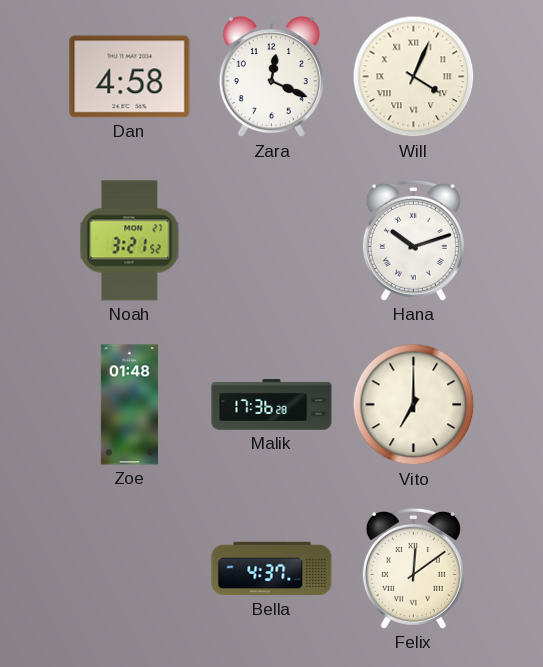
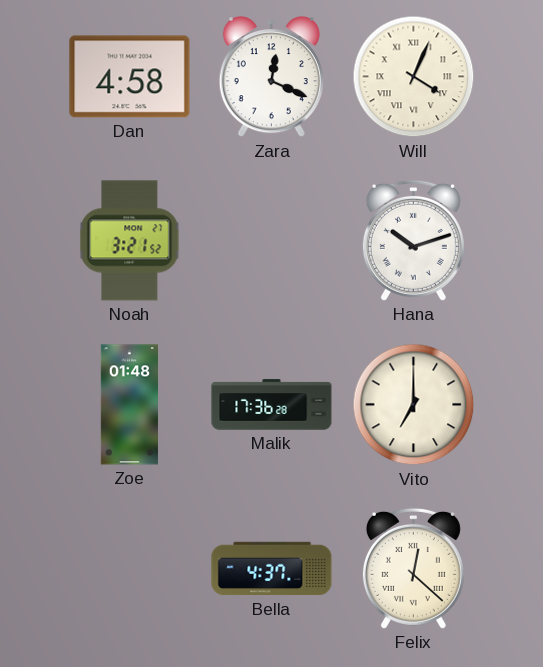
Felix: 12:09 -> 12:22 (413, 568)
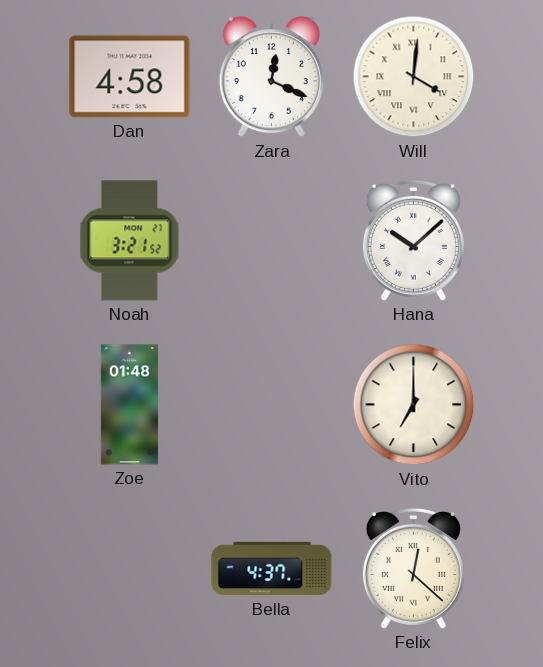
Will: 4:04 -> 4:01 (414, 77)
Hana: 10:12 -> 10:08 (413, 240)
Malik: 17:36 -> none (272, 405)
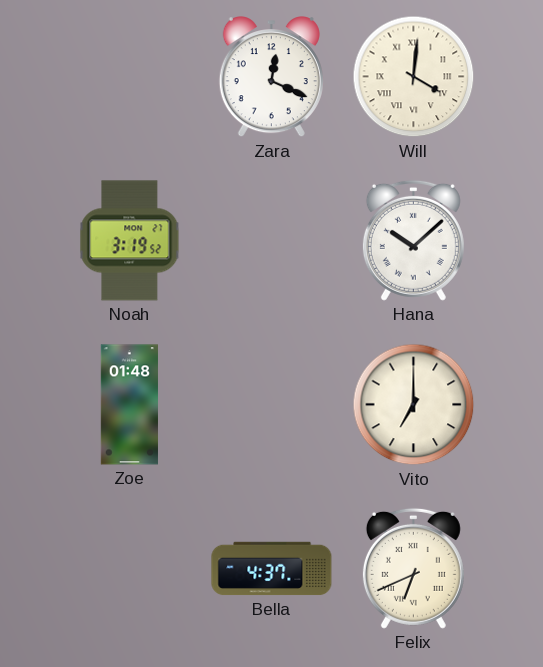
Dan: 4:58 -> none (130, 77)
Noah: 3:21 -> 3:19 (130, 241)
Felix: 12:22 -> 6:41 (413, 568)
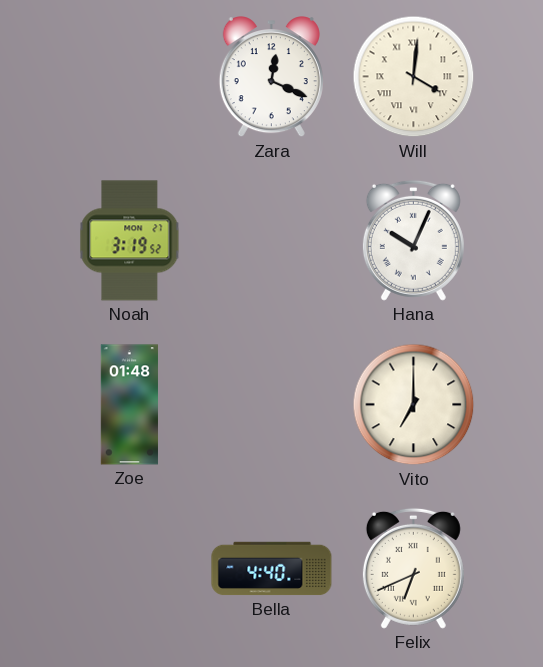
Hana: 10:08 -> 10:04 (413, 240)
Bella: 4:37 -> 4:40 (272, 569)
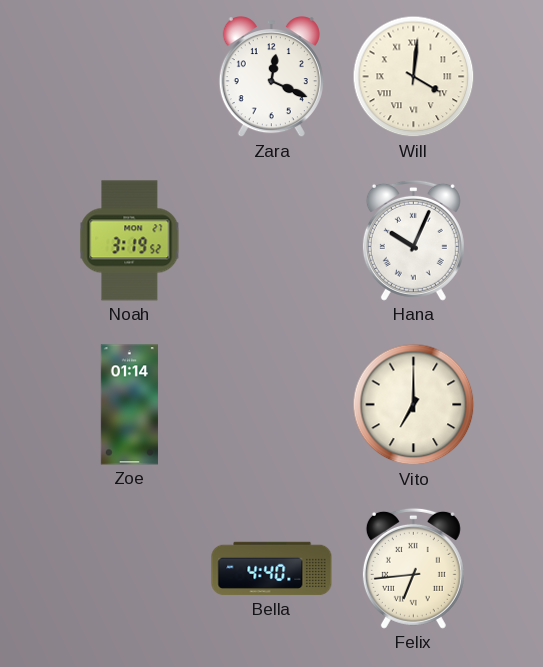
Zoe: 01:48 -> 01:14 (129, 405)
Felix: 6:41 -> 6:44 (413, 568)
